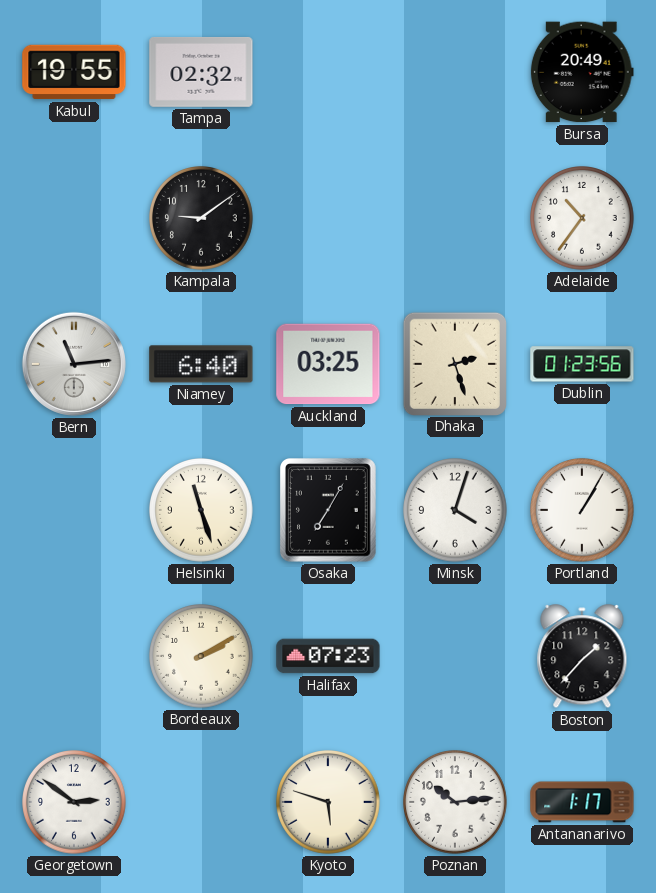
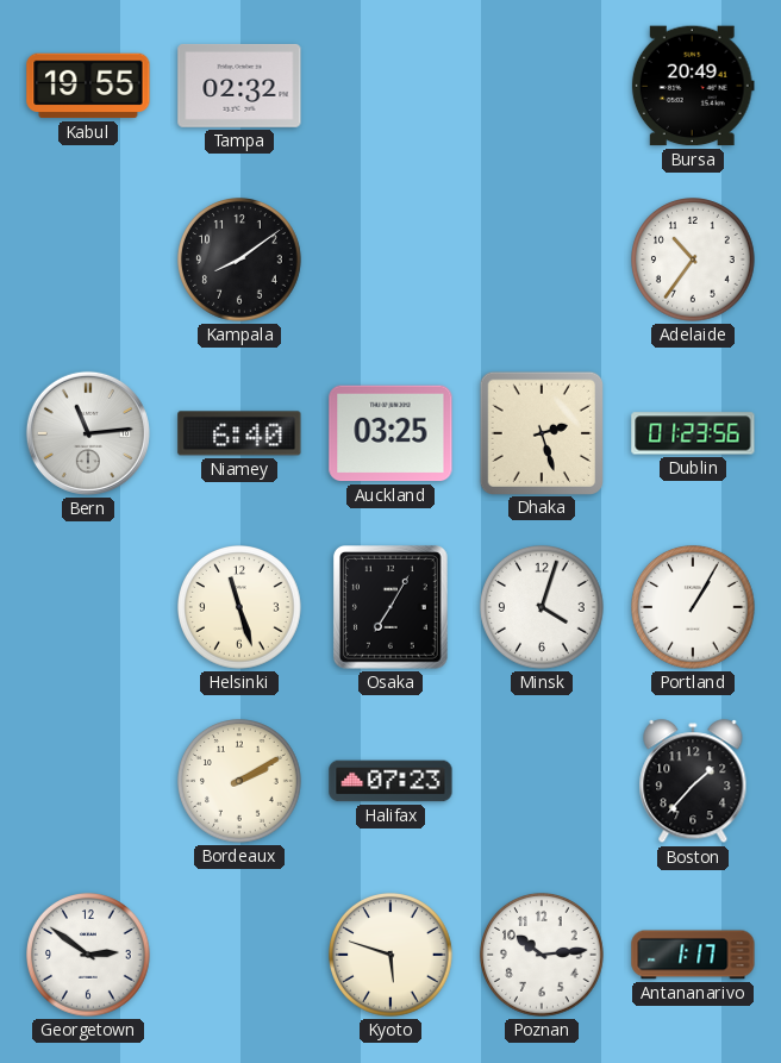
Kampala: 9:09 -> 8:09 (240, 261)
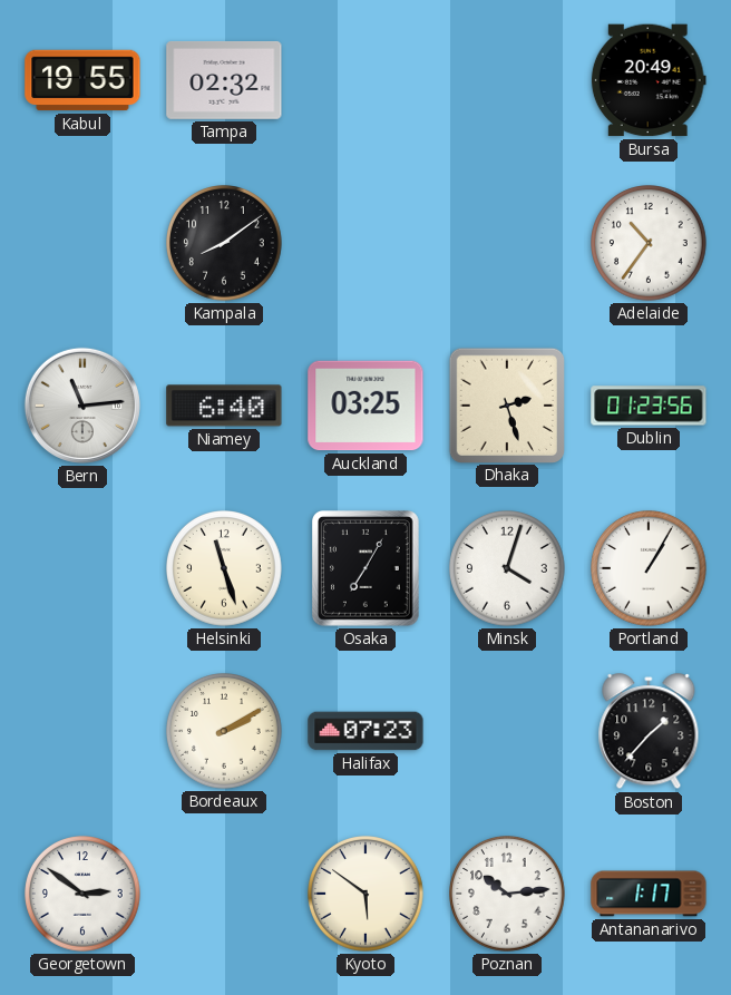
Kyoto: 5:48 -> 5:51 (367, 895)
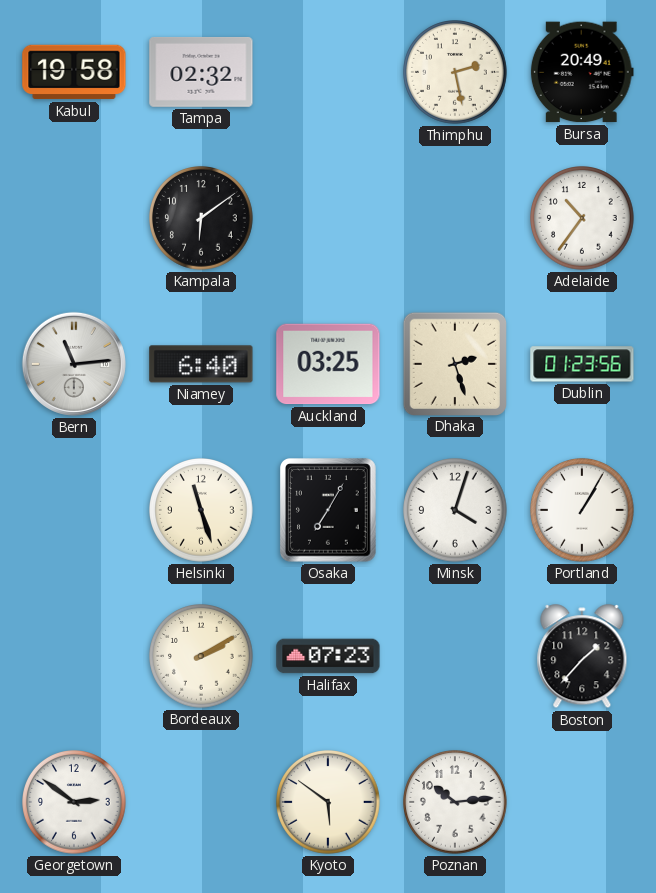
Kabul: 19:55 -> 19:58 (74, 72)
Thimphu: none -> 2:28 (456, 73)
Kampala: 8:09 -> 6:09 (202, 219)
Antananarivo: 1:17 -> none (649, 894)
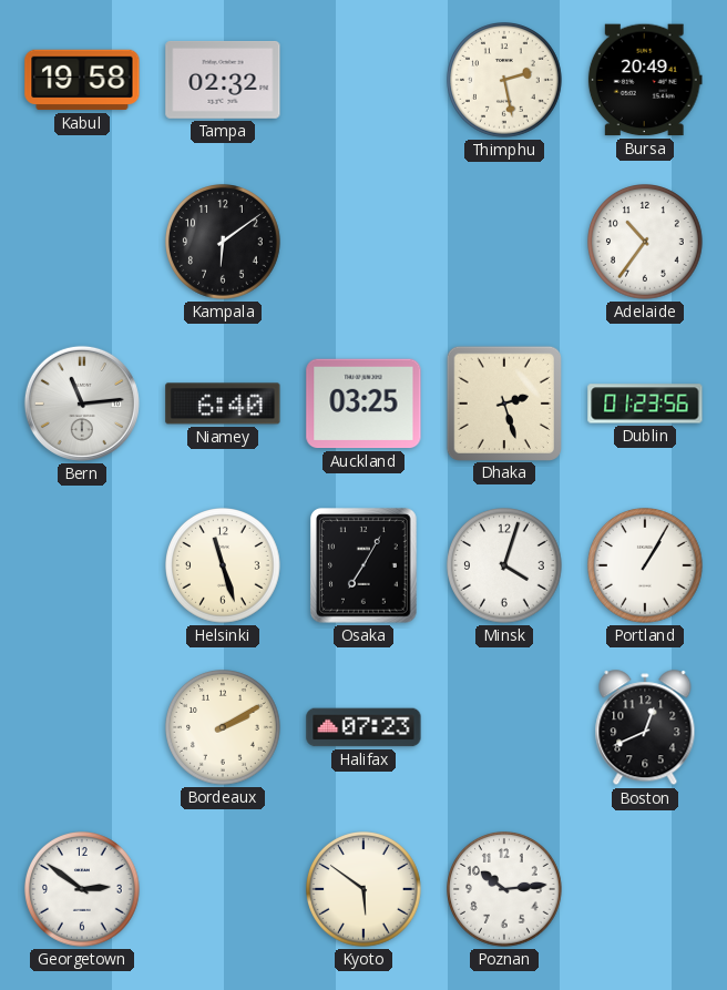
Boston: 1:37 -> 12:41 (645, 728)
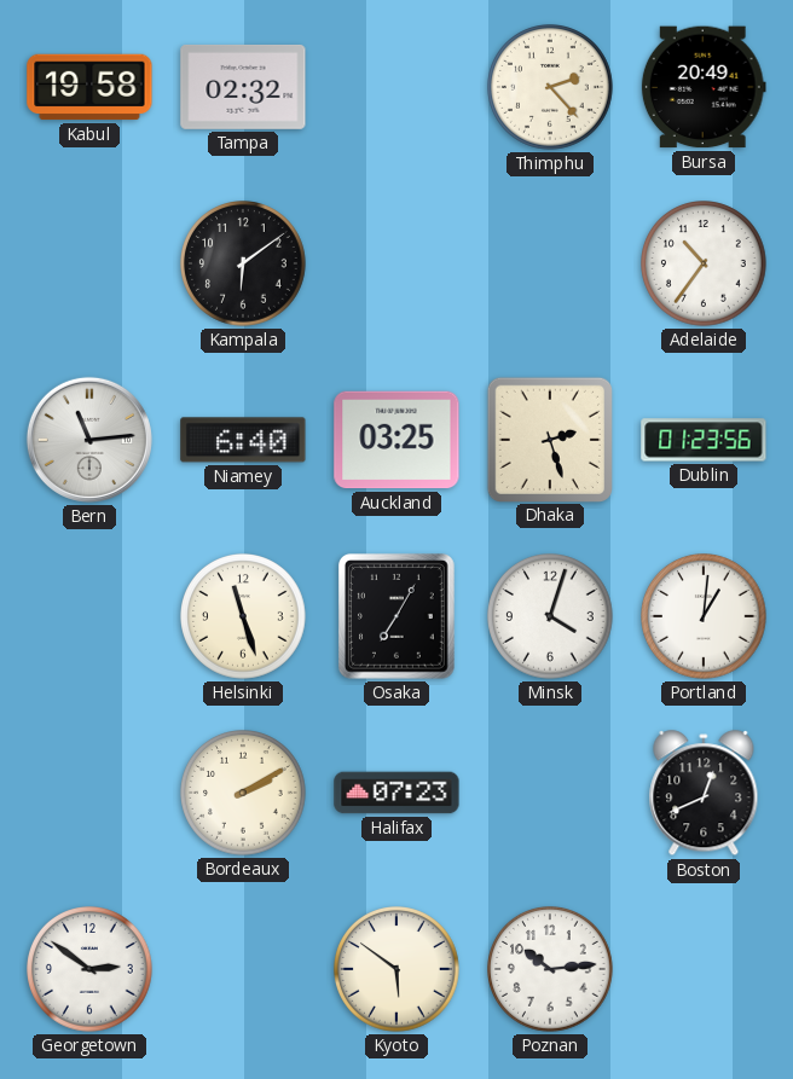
Thimphu: 2:28 -> 2:23 (551, 88)
Portland: 1:05 -> 1:01 (705, 617)
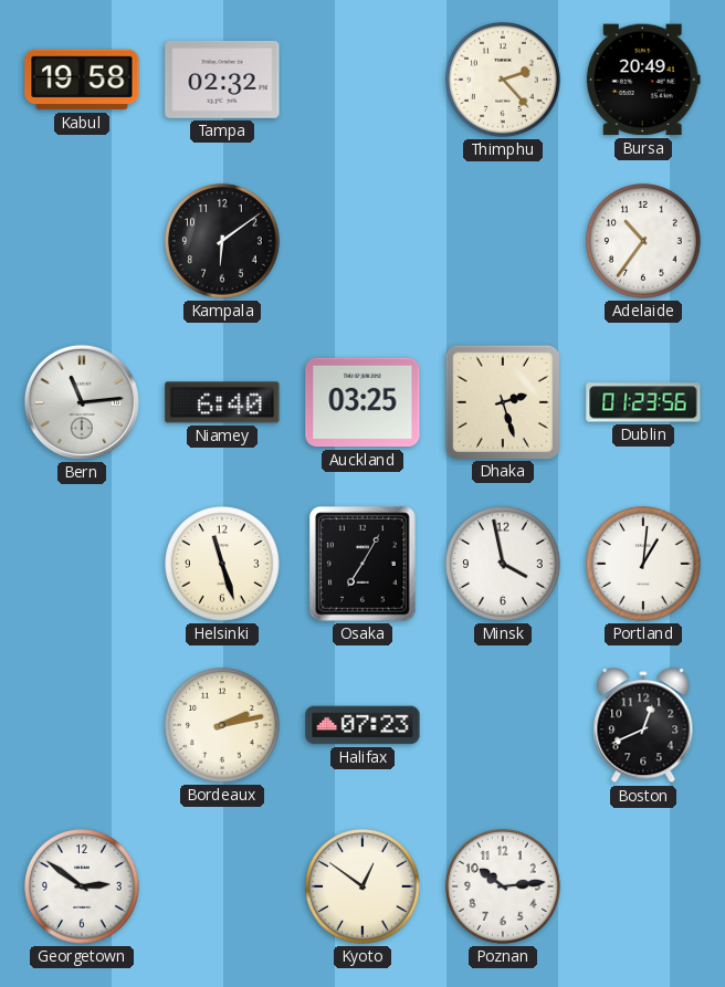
Minsk: 4:03 -> 3:58 (504, 565)
Bordeaux: 2:10 -> 2:13 (223, 726)
Kyoto: 5:51 -> 12:51 (364, 888)
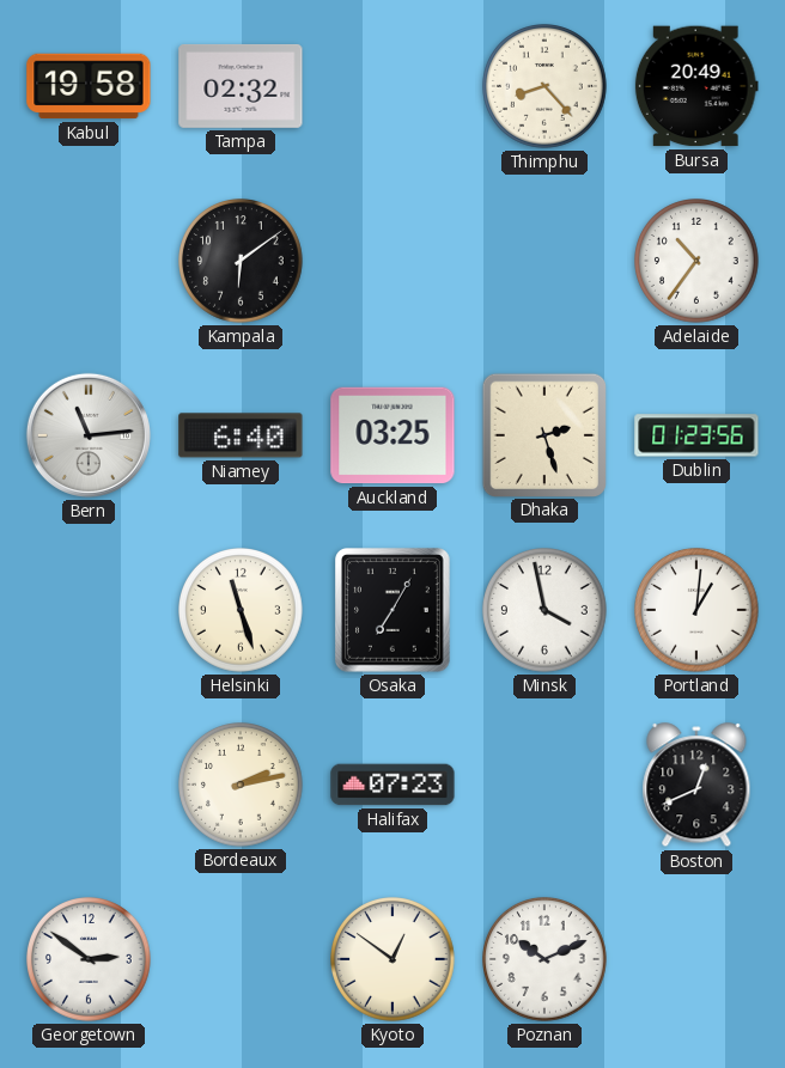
Thimphu: 2:23 -> 8:23 (546, 87)
Poznan: 10:14 -> 10:11 (546, 960)
